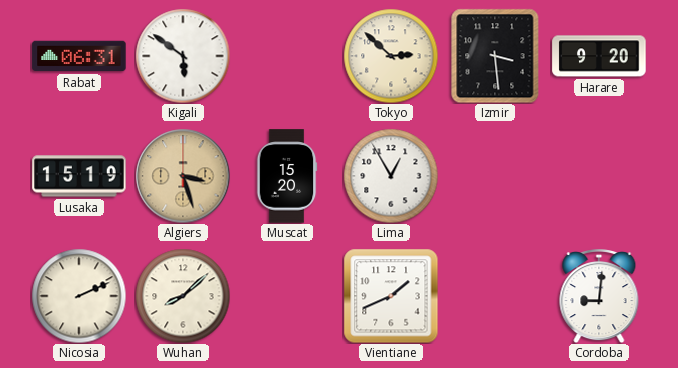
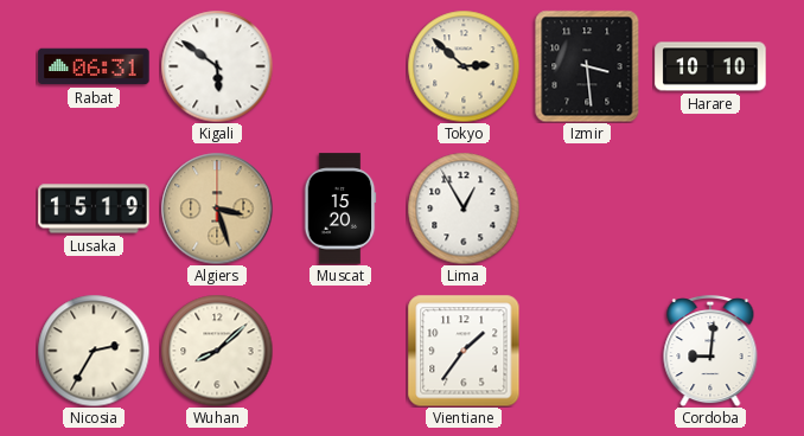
Harare: 9:20 -> 10:10 (710, 66)
Nicosia: 2:11 -> 2:35 (94, 351)
Vientiane: 1:41 -> 1:36 (464, 351)
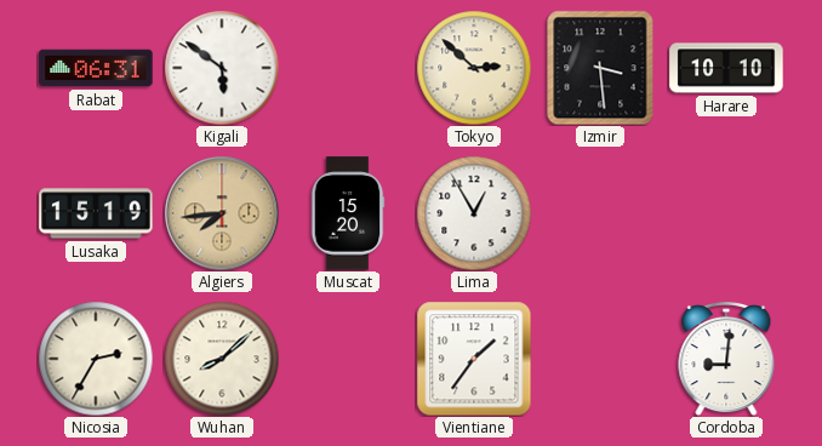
Algiers: 3:27 -> 7:44 (222, 213)
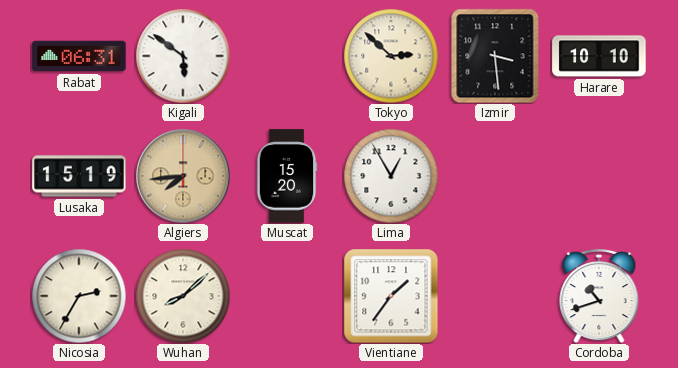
Cordoba: 9:01 -> 10:42 (599, 297)
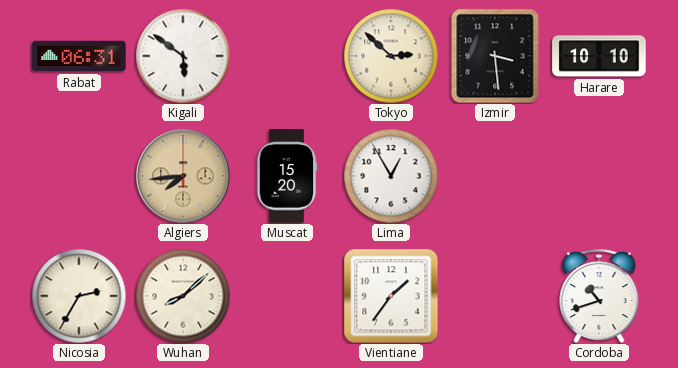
Lusaka: 15:19 -> none (79, 176)
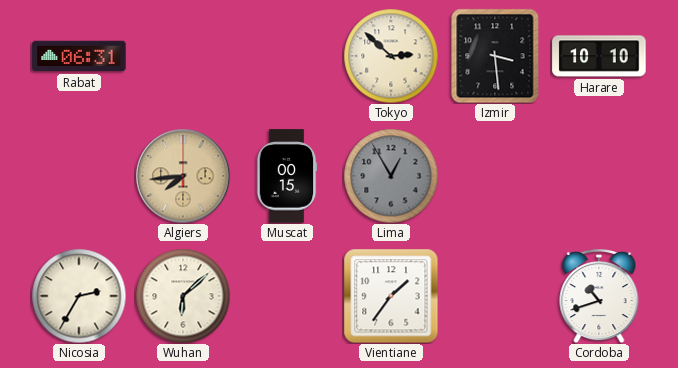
Kigali: 5:51 -> none (183, 56)
Muscat: 15:20 -> 00:15 (287, 176)
Lima dial: white -> grey (391, 176)
Wuhan: 8:08 -> 6:08 (183, 296)
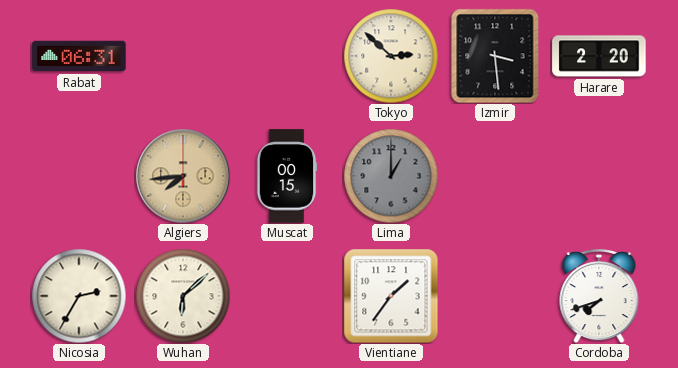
Harare: 10:10 -> 2:20 (599, 56)
Lima: 12:55 -> 1:00 (391, 176)
Cordoba: 10:42 -> 7:42 (599, 297)
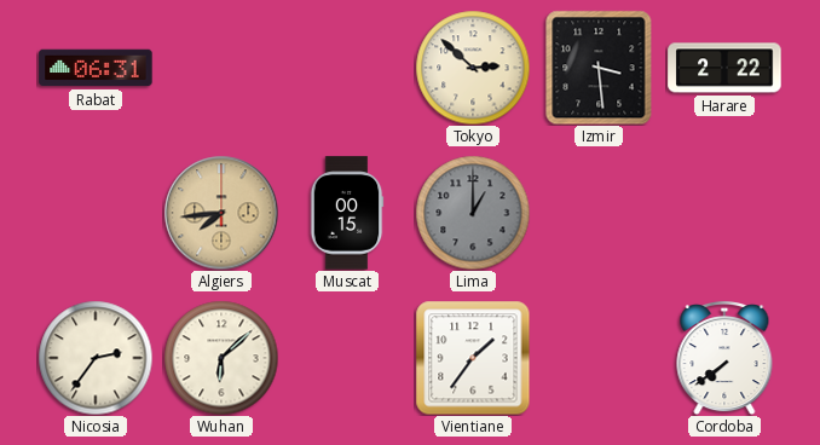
Harare: 2:20 -> 2:22 (724, 68)
Nicosia: 2:35 -> 2:36 (96, 358)
Cordoba: 7:42 -> 7:39 (724, 359)
